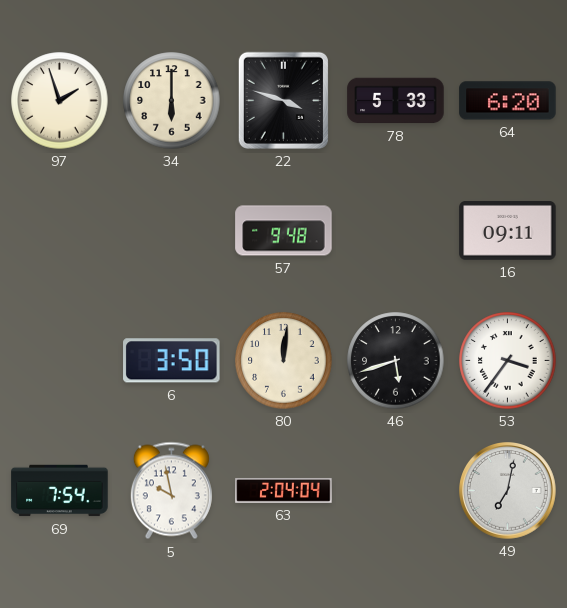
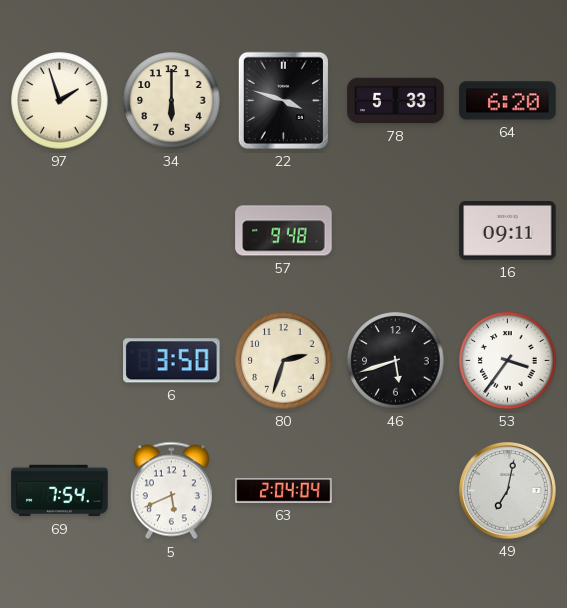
80: 12:01 -> 2:33 (284, 361)
5: 9:58 -> 5:41 (171, 491)
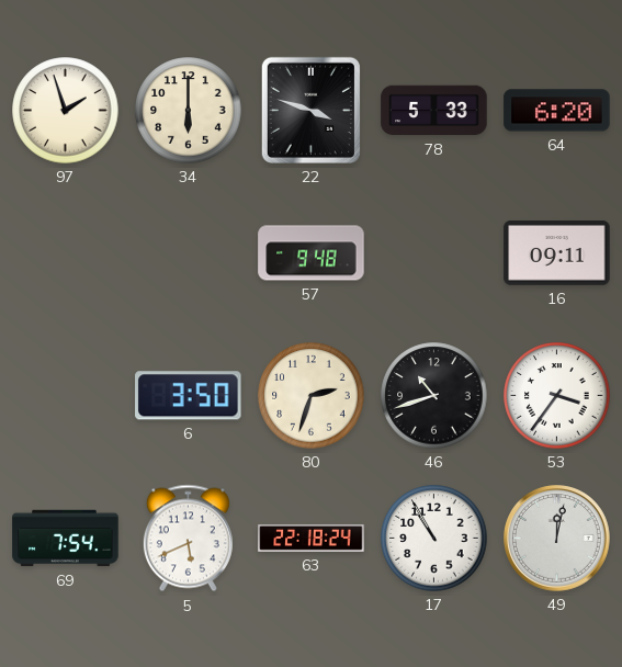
46: 5:42 -> 10:42 (434, 396)
63: 2:04 -> 22:18 (312, 539)
17: none -> 10:55 (434, 539)
49: 7:02 -> 12:02 (557, 539)
